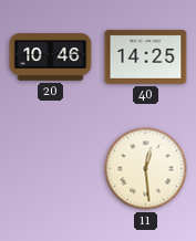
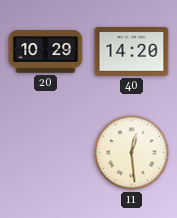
20: 10:46 -> 10:29 (46, 52)
40: 14:25 -> 14:20 (132, 51)
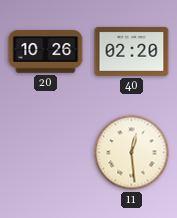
20: 10:29 -> 10:26 (46, 52)
40: 14:20 -> 02:20 (132, 51)
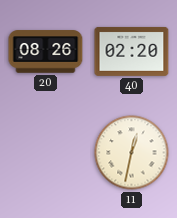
20: 10:26 -> 08:26 (46, 52)
11: 12:29 -> 12:32 (132, 153)
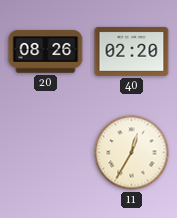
11: 12:32 -> 12:35 (132, 153)
